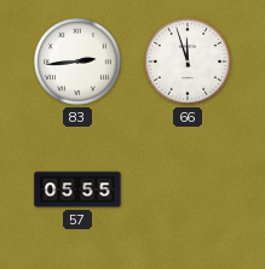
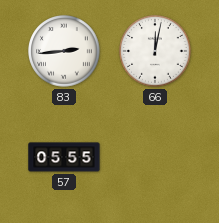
66: 11:57 -> 12:02 (155, 51)
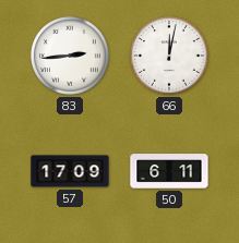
57: 05:55 -> 17:09 (70, 171)
50: none -> 6:11 (169, 171)
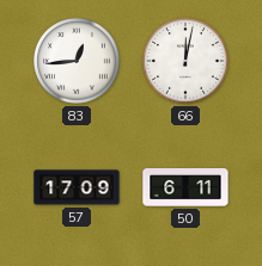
83: 2:44 -> 12:44 (77, 61)
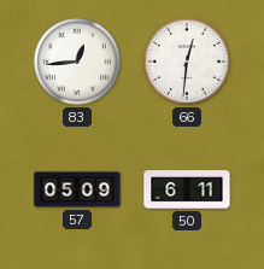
66: 12:02 -> 12:31 (187, 62)
57: 17:09 -> 05:09 (77, 189)
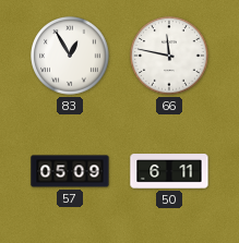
83: 12:44 -> 12:55 (70, 56)
66: 12:31 -> 11:47 (169, 56)
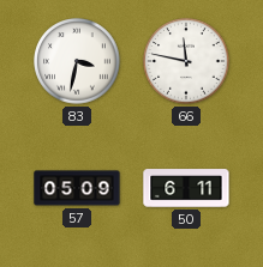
83: 12:55 -> 3:32 (77, 61)
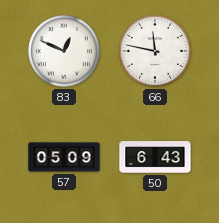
83: 3:32 -> 12:49 (64, 51)
50: 6:11 -> 6:43 (155, 157)
